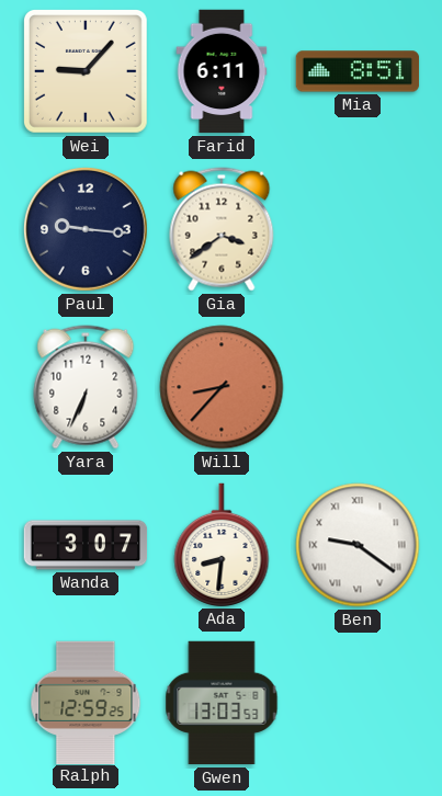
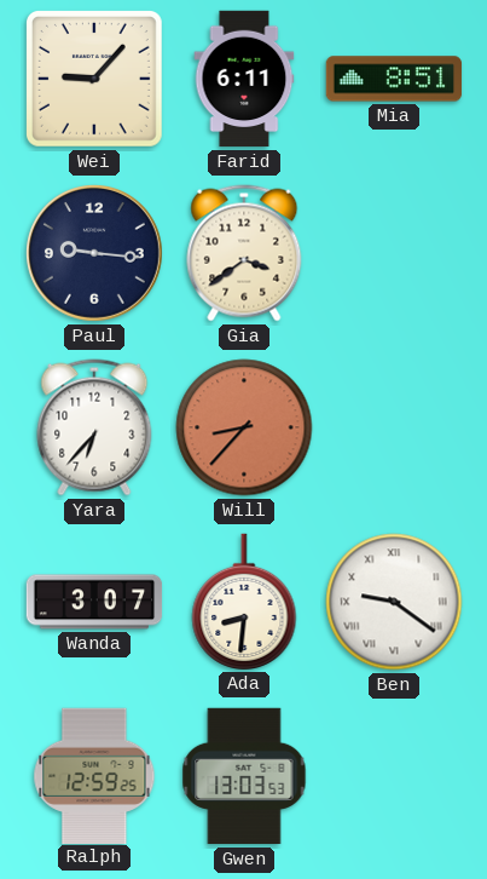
Yara: 6:34 -> 6:37 (94, 427)
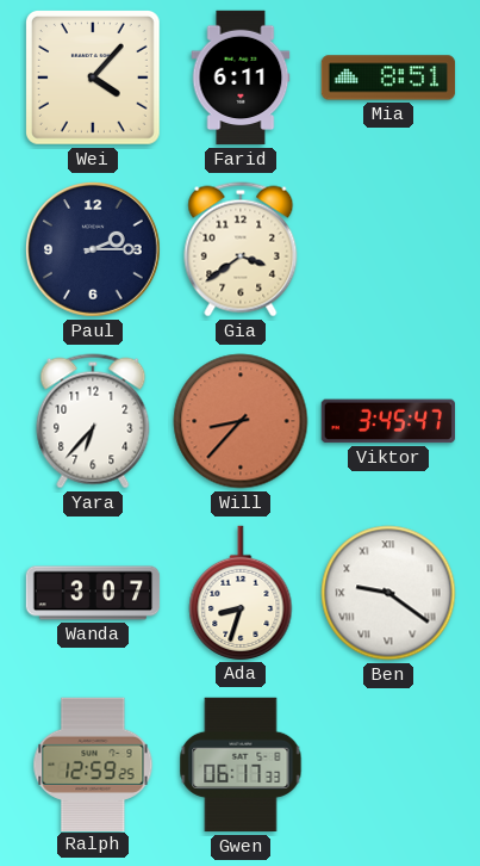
Wei: 9:07 -> 4:07 (93, 78)
Paul: 9:16 -> 2:15 (94, 250)
Viktor: none -> 3:45 (387, 421)
Ada: 8:31 -> 8:33 (241, 593)
Gwen: 13:03 -> 06:17 (241, 765)
